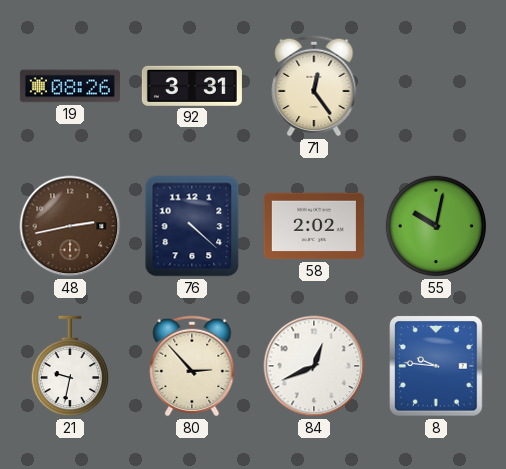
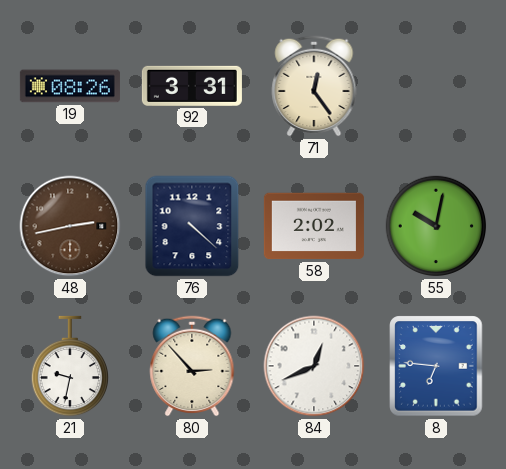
8: 9:46 -> 6:46 (436, 366)
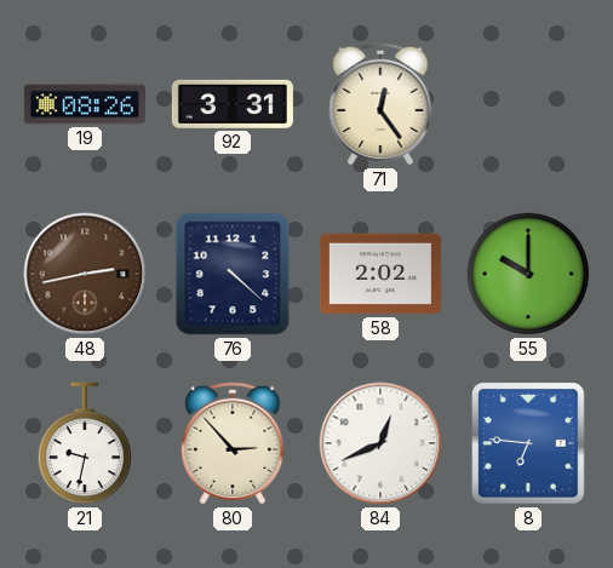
55: 10:02 -> 10:00 (528, 274)
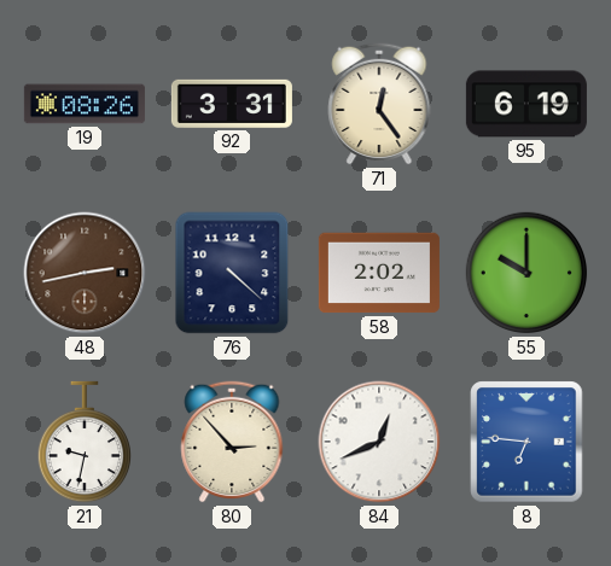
95: none -> 6:19 (526, 104)
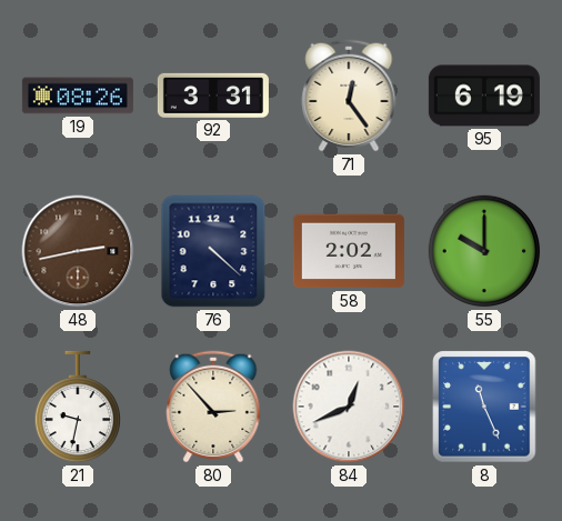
8: 6:46 -> 11:26 (484, 407)
